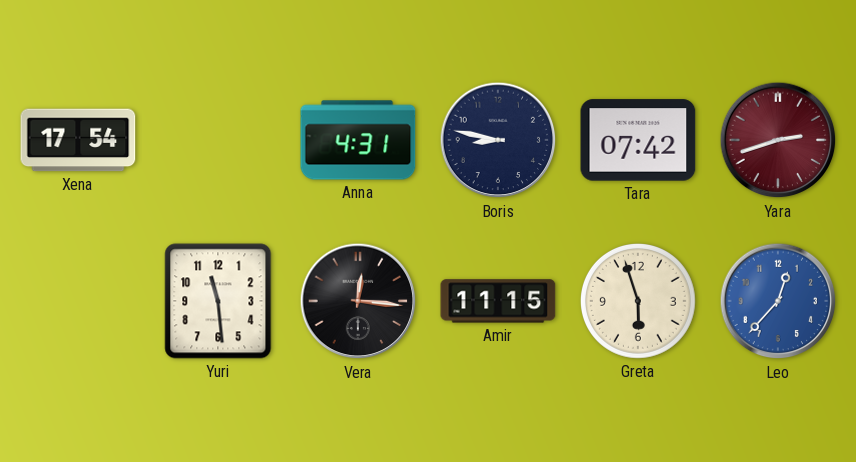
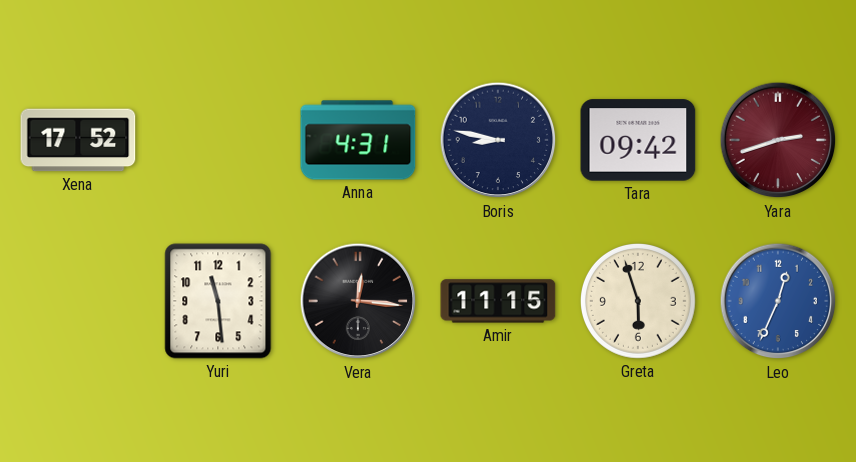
Xena: 17:54 -> 17:52 (78, 140)
Tara: 07:42 -> 09:42 (638, 140)
Leo: 12:37 -> 12:34 (778, 301)
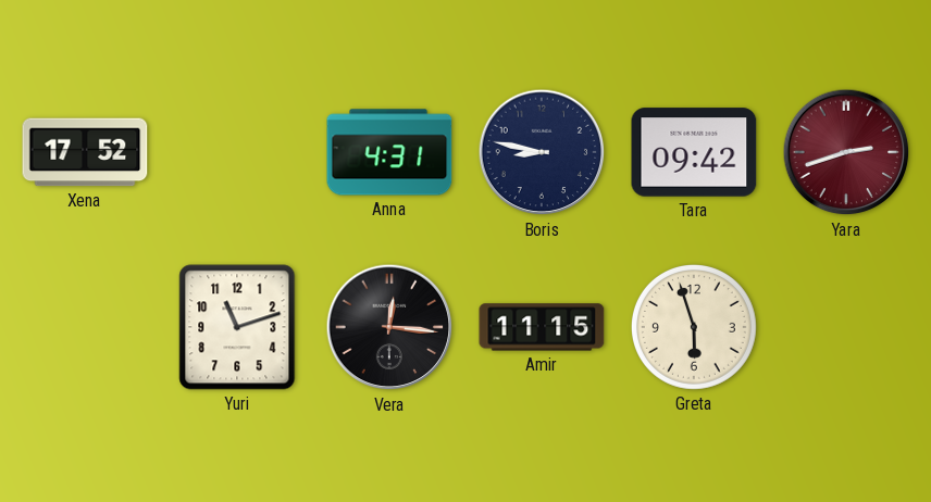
Yuri: 11:29 -> 11:12 (237, 327)
Leo: 12:34 -> none (778, 301)
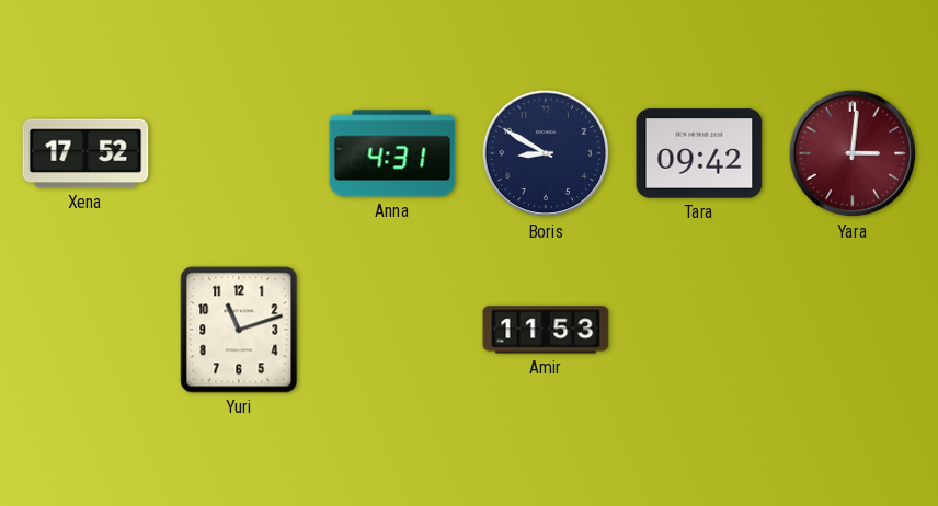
Boris: 8:47 -> 8:50 (546, 153)
Yara: 2:42 -> 3:01 (853, 153)
Vera: 12:16 -> none (389, 327)
Amir: 11:15 -> 11:53 (546, 330)
Greta: 5:57 -> none (694, 327)
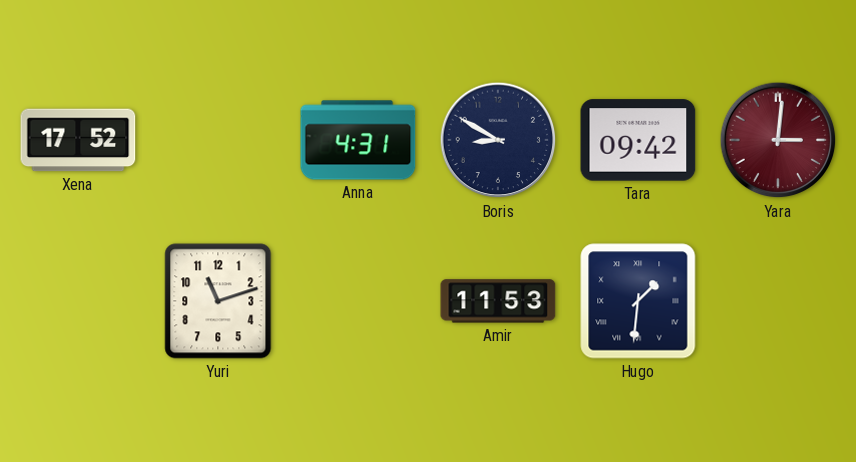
Hugo: none -> 1:31 (638, 301)
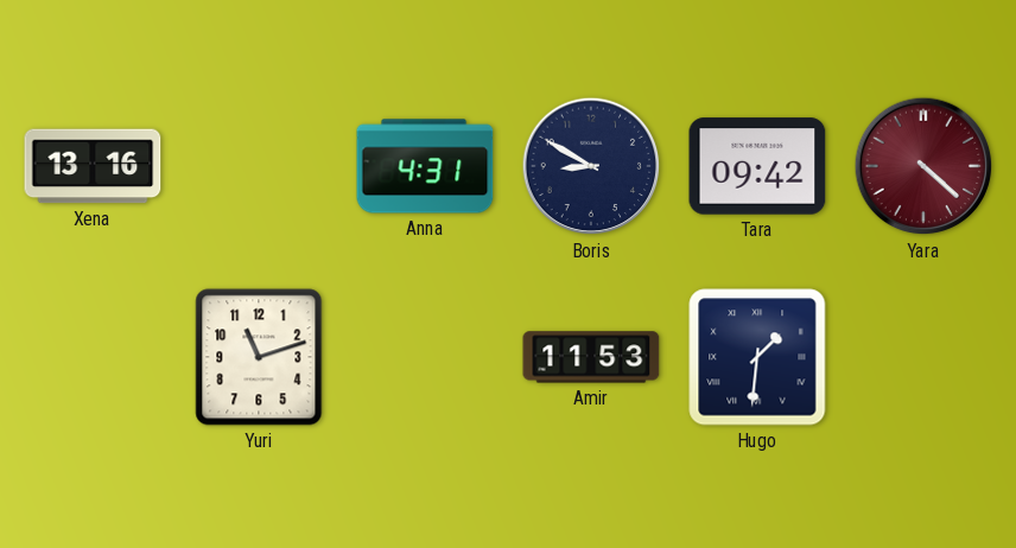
Xena: 17:52 -> 13:16 (93, 166)
Yara: 3:01 -> 4:22 (923, 166)
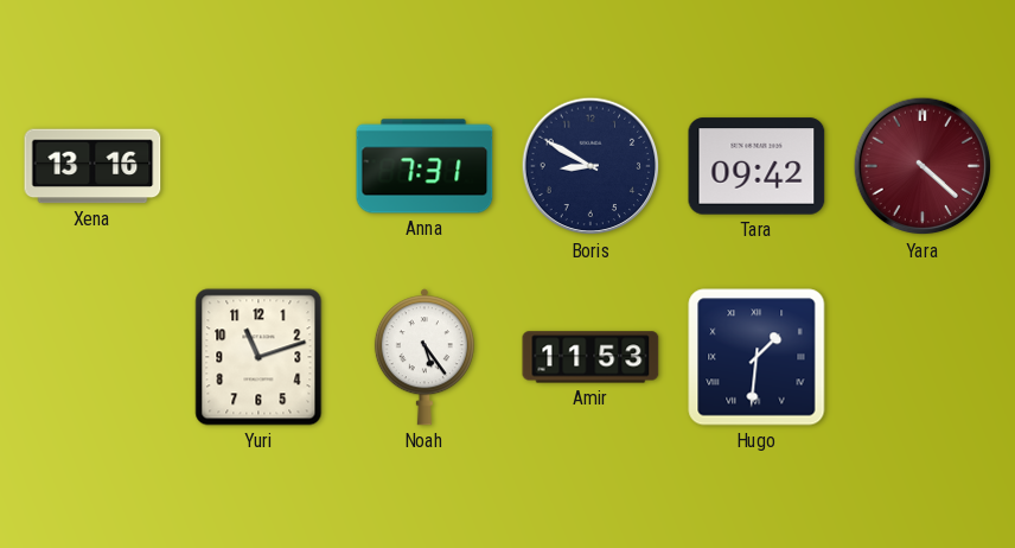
Anna: 4:31 -> 7:31 (424, 166)
Noah: none -> 5:24 (424, 357)
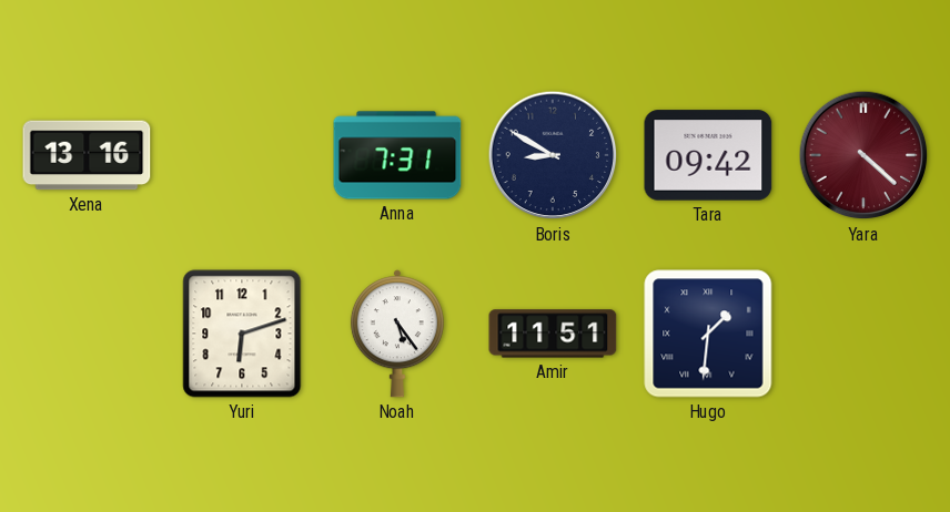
Yuri: 11:12 -> 6:12 (242, 334)
Amir: 11:53 -> 11:51 (553, 334)
